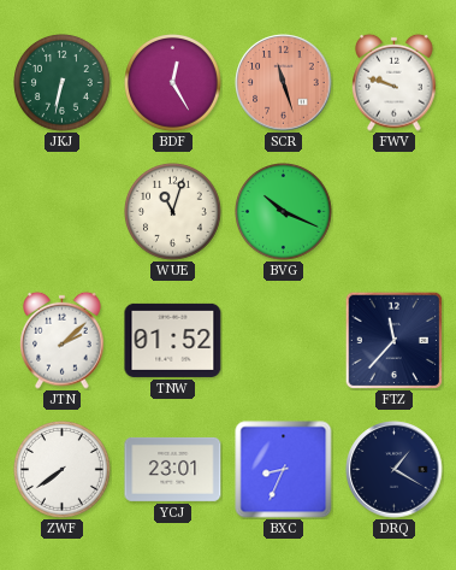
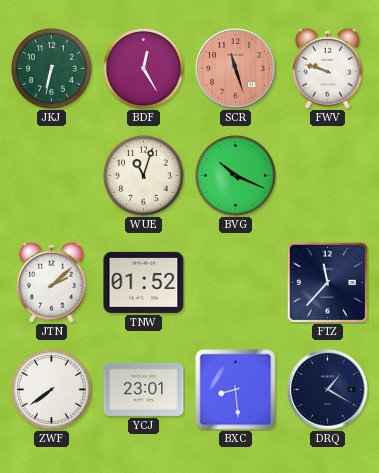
BXC: 8:34 -> 8:29 (236, 390)
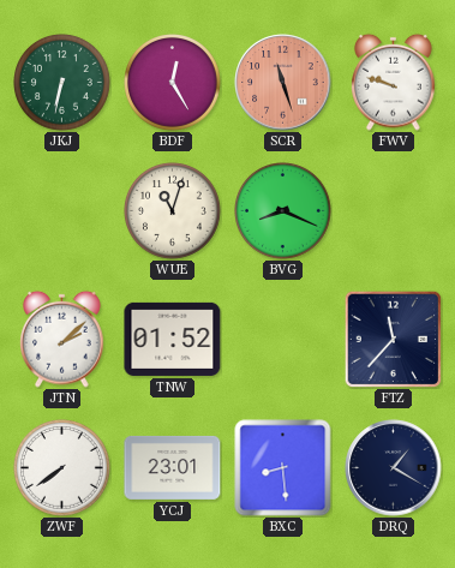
BVG: 10:19 -> 8:19 (283, 211)
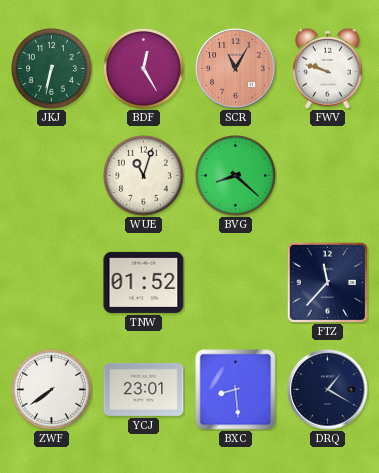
SCR: 11:27 -> 11:05 (236, 69)
BVG: 8:19 -> 8:22 (236, 176)
JTN: 2:08 -> none (62, 339)
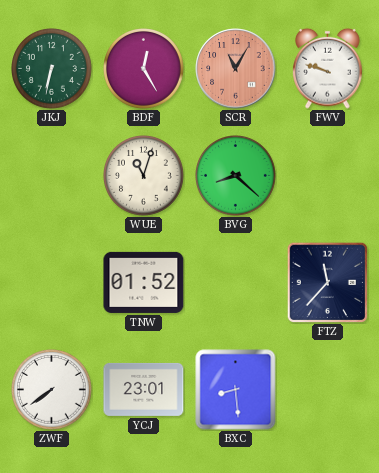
DRQ: 1:20 -> none (328, 390)
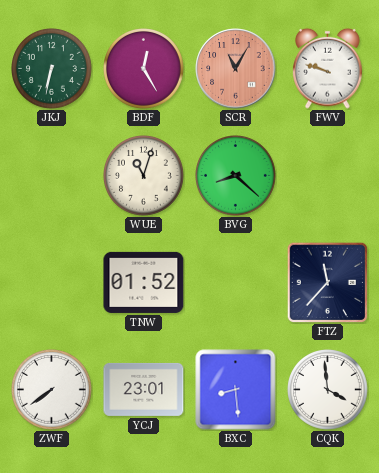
CQK: none -> 3:59 (328, 390)
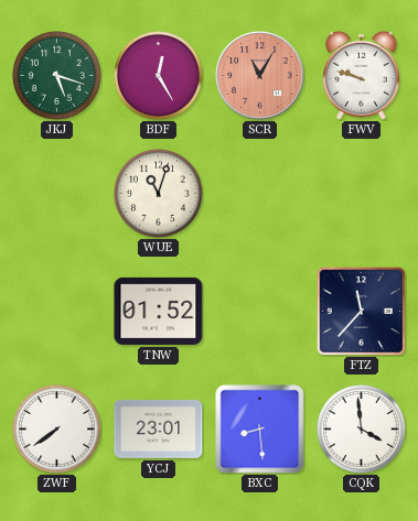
JKJ: 6:32 -> 5:18 (57, 76)
BVG: 8:22 -> none (236, 176)
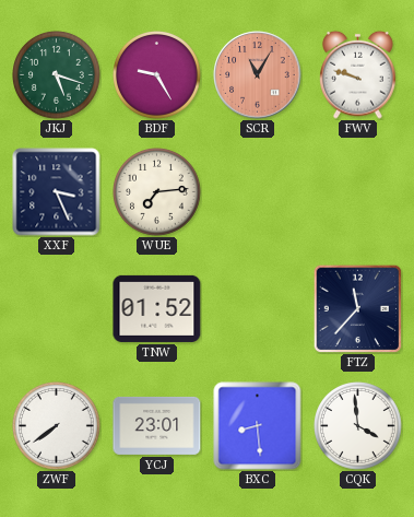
BDF: 12:25 -> 9:25 (157, 75)
XXF: none -> 3:26 (57, 192)
WUE: 11:03 -> 7:14 (157, 192)
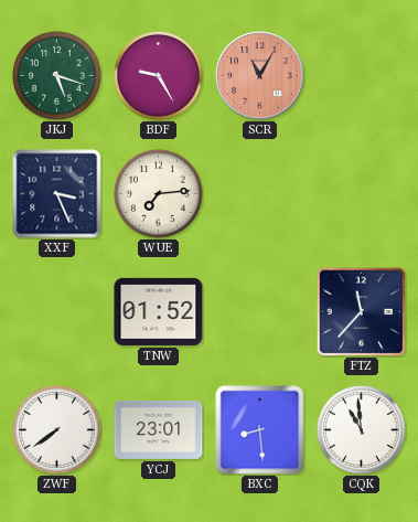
FWV: 9:48 -> none (358, 74)
CQK: 3:59 -> 10:59 (362, 430)
